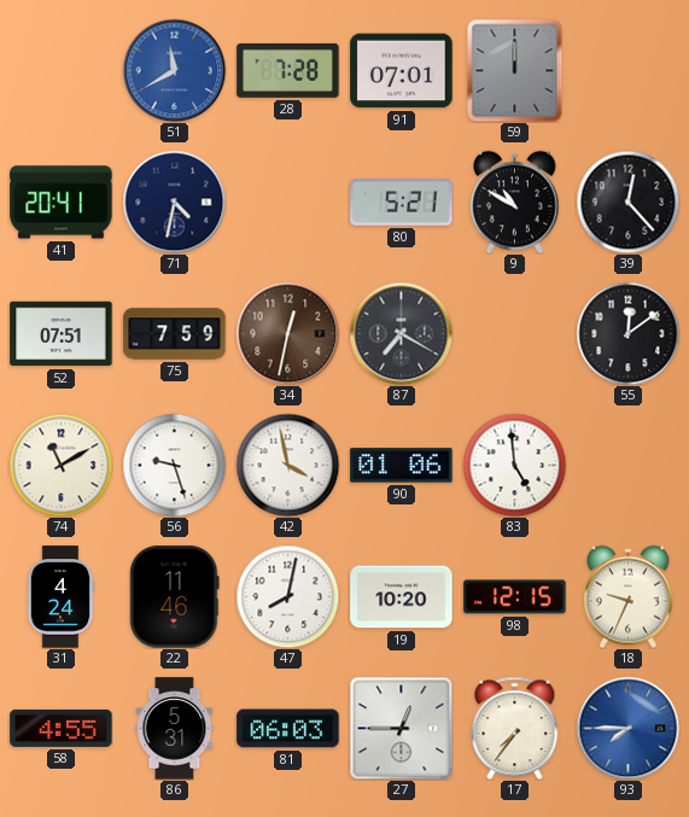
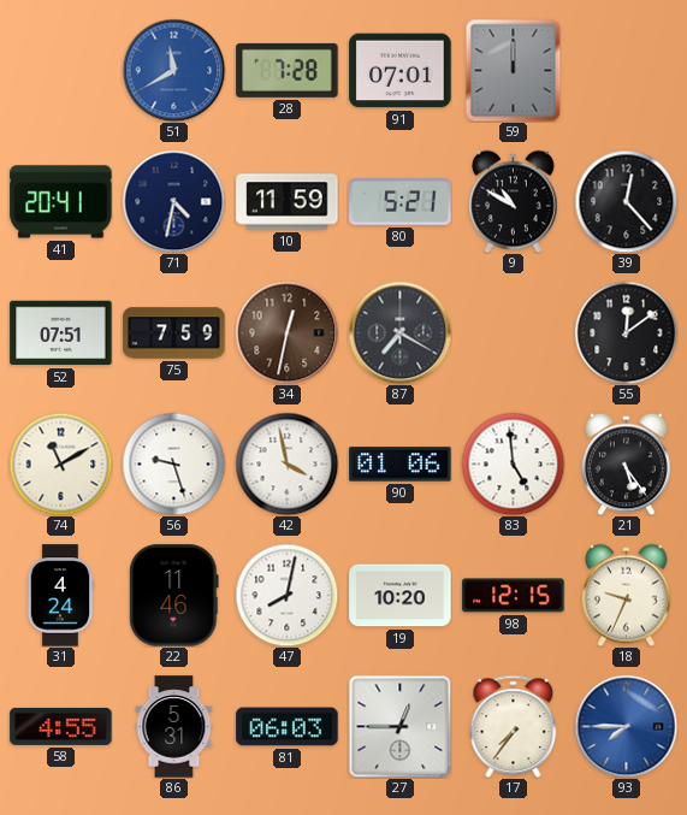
10: none -> 11:59 (288, 202)
21: none -> 5:24 (627, 463)
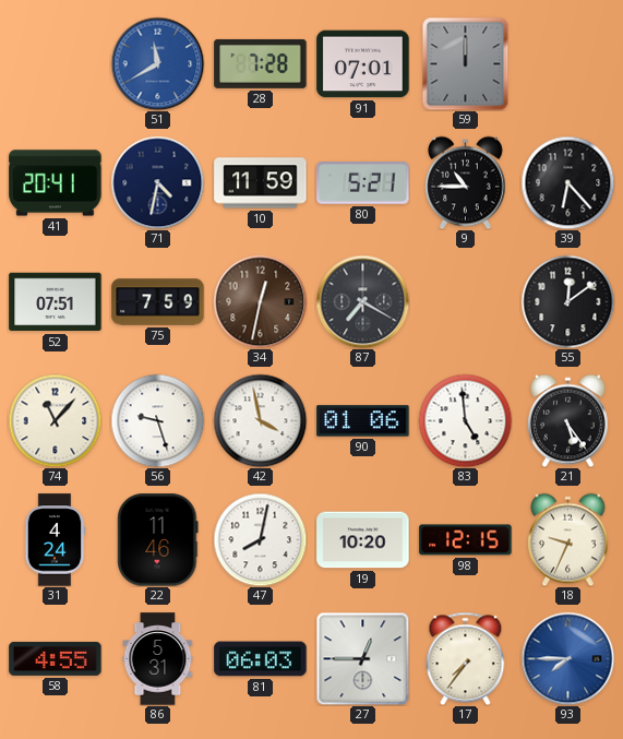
9: 10:50 -> 10:45 (466, 182)
39: 12:23 -> 6:23 (567, 182)
74: 11:10 -> 11:07 (55, 420)
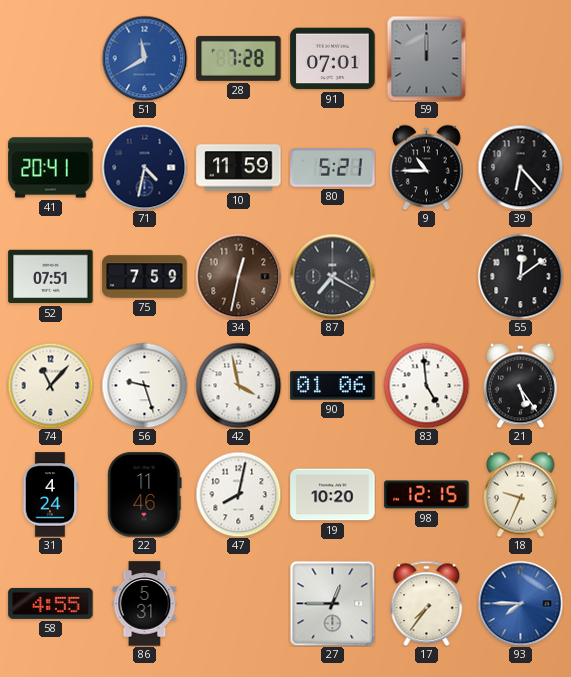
81: 06:03 -> none (261, 659)
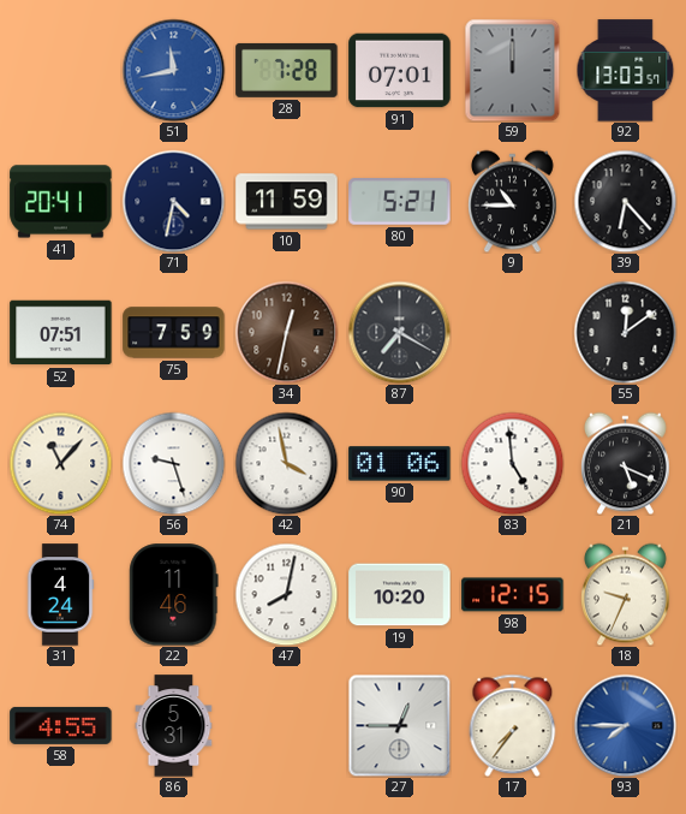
51: 11:40 -> 11:43 (173, 70)
92: none -> 13:03 (626, 71)
21: 5:24 -> 5:19 (626, 463)
